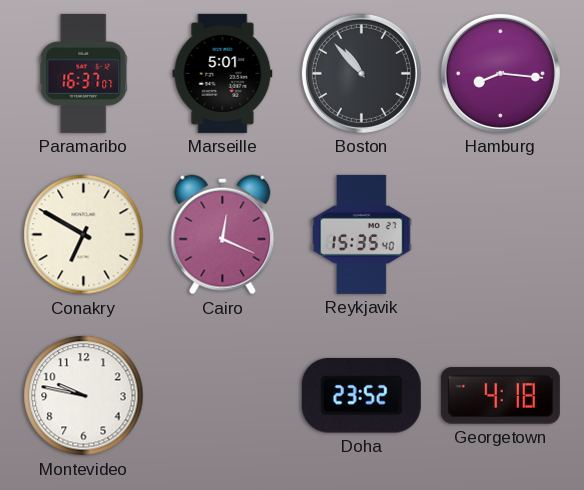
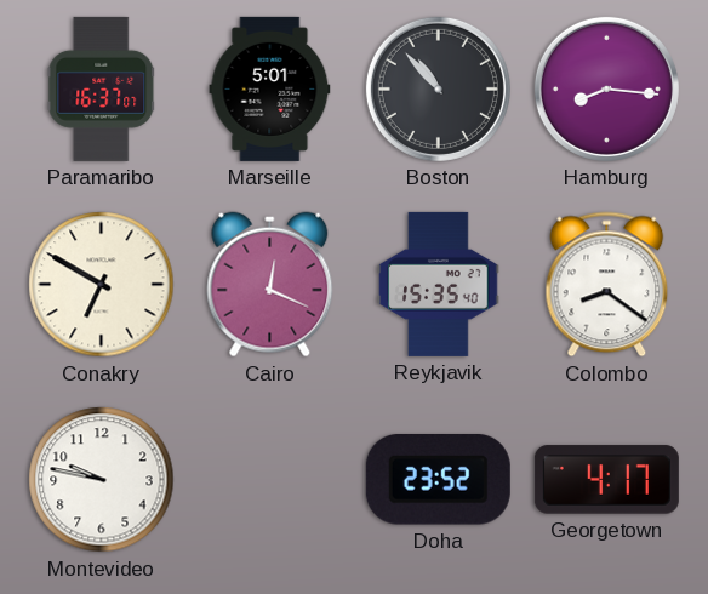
Colombo: none -> 8:21 (607, 285)
Georgetown: 4:18 -> 4:17 (606, 480)
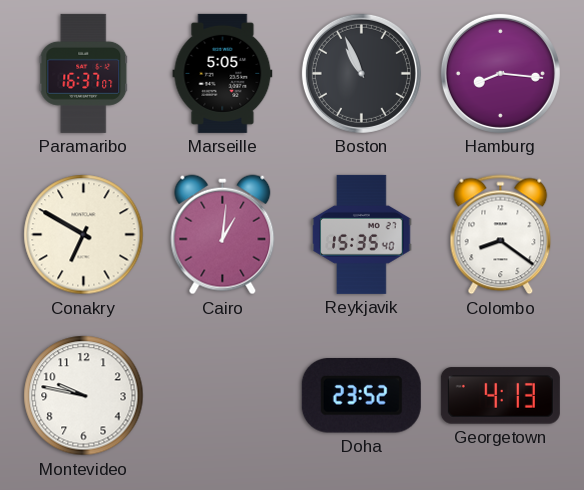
Marseille: 5:01 -> 5:05 (223, 73)
Boston: 10:53 -> 10:56 (361, 73)
Cairo: 12:19 -> 1:01 (223, 235)
Georgetown: 4:17 -> 4:13 (500, 396)
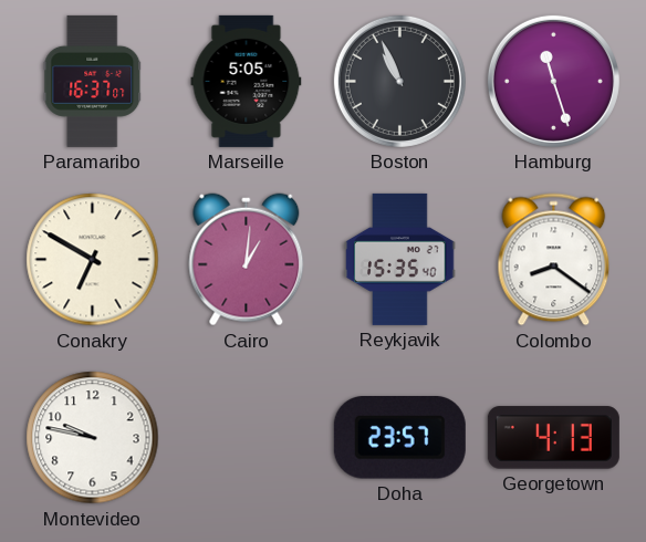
Hamburg: 8:16 -> 11:27 (553, 81)
Doha: 23:52 -> 23:57 (399, 438)
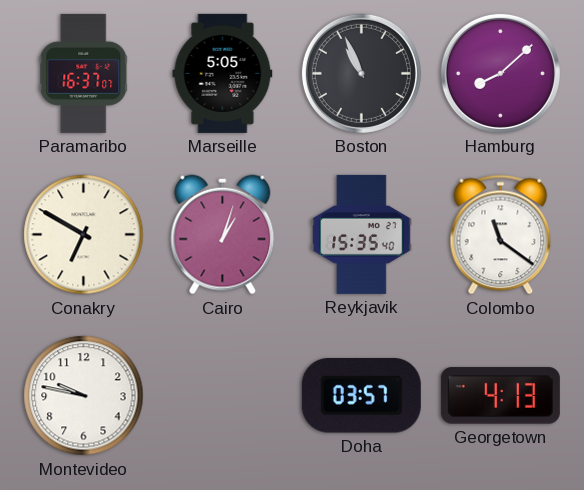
Hamburg: 11:27 -> 8:08 (500, 73)
Cairo: 1:01 -> 1:03 (223, 235)
Colombo: 8:21 -> 11:21 (501, 235)
Doha: 23:57 -> 03:57 (361, 396)
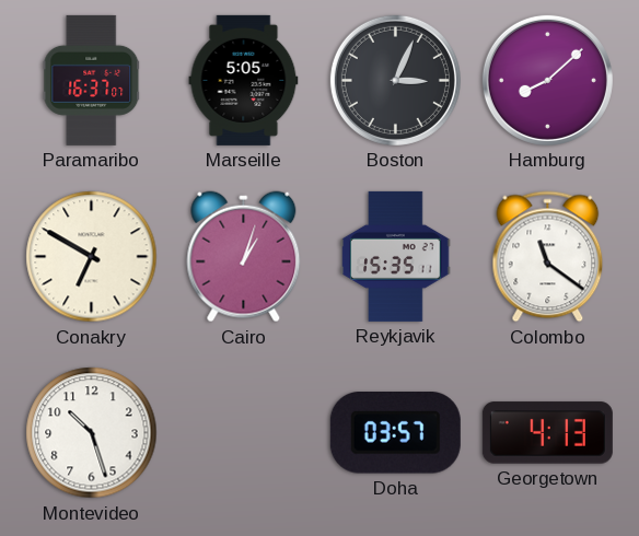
Boston: 10:56 -> 3:04 (395, 80)
Reykjavik: 15:35:40 -> 15:35:11 (396, 256)
Montevideo: 9:47 -> 10:27 (92, 433)
